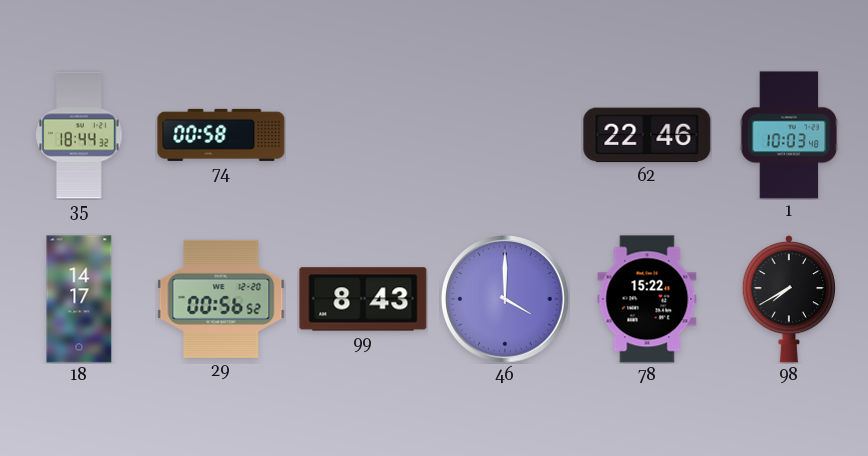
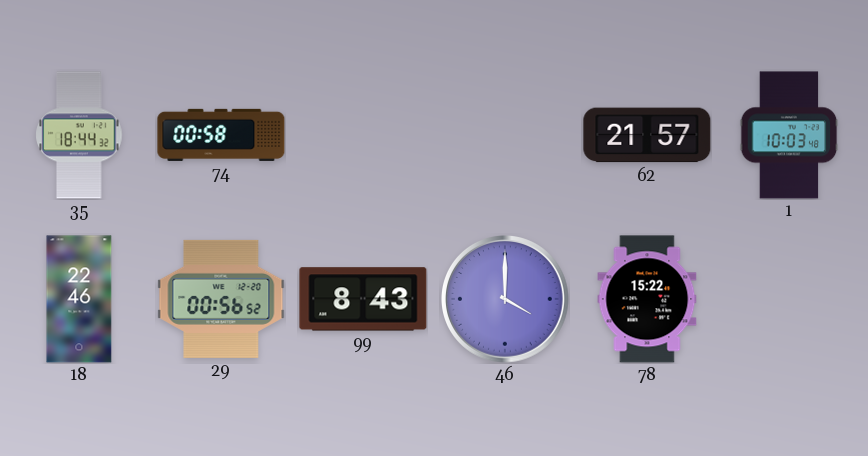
62: 22:46 -> 21:57 (647, 135)
18: 14:17 -> 22:46 (79, 299)
98: 7:40 -> none (789, 299)
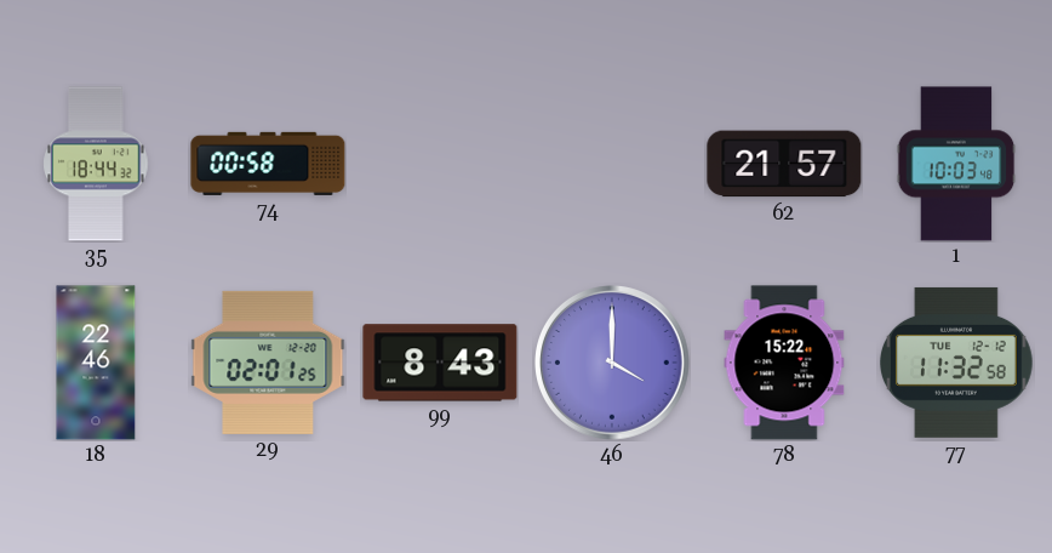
29: 00:56 -> 02:01 (268, 363)
77: none -> 11:32 (956, 363)
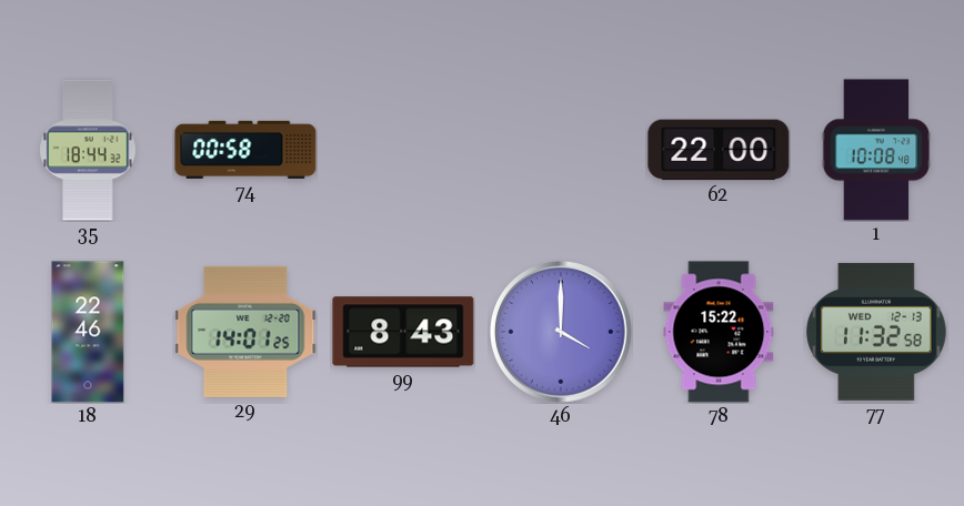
62: 21:57 -> 22:00 (719, 150)
1: 10:03 -> 10:08 (876, 150)
29: 02:01 -> 14:01 (245, 332)
77 date: TUE 12-12 -> WED 12-13 (876, 332)
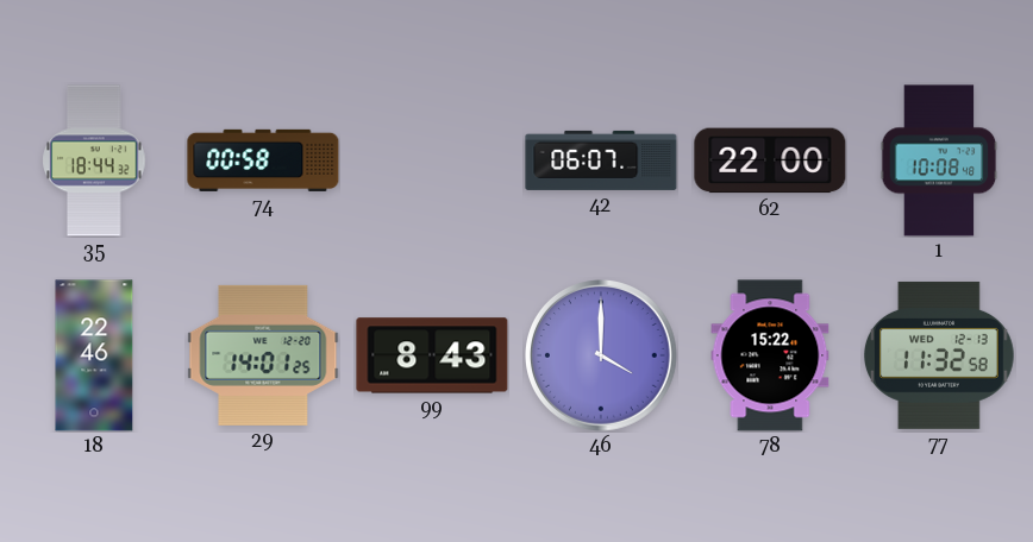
42: none -> 06:07 (601, 160)
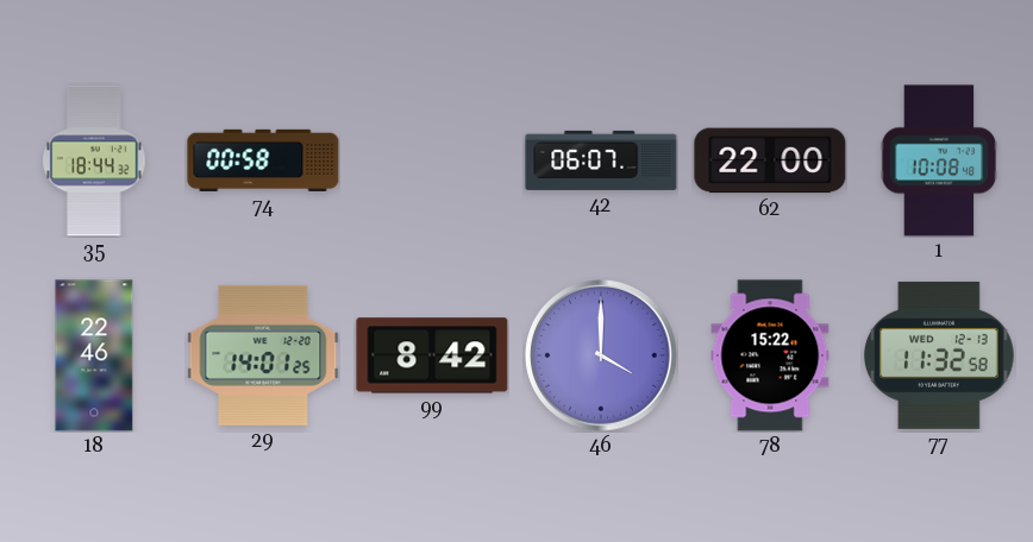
99: 8:43 -> 8:42 (432, 355)
